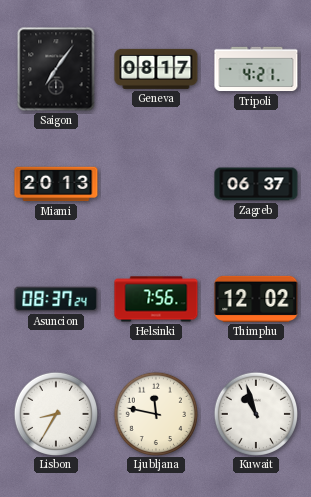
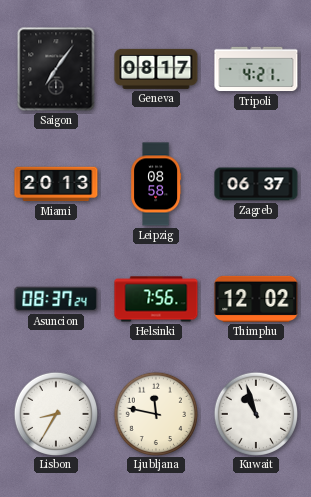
Leipzig: none -> 08:58 (157, 184)
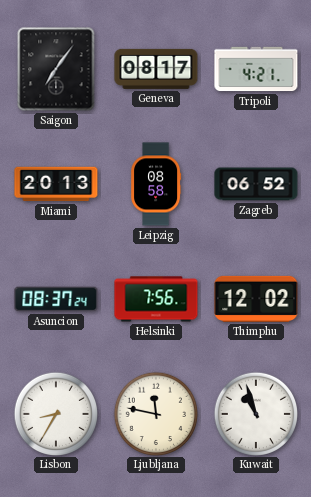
Zagreb: 06:37 -> 06:52 (256, 184)
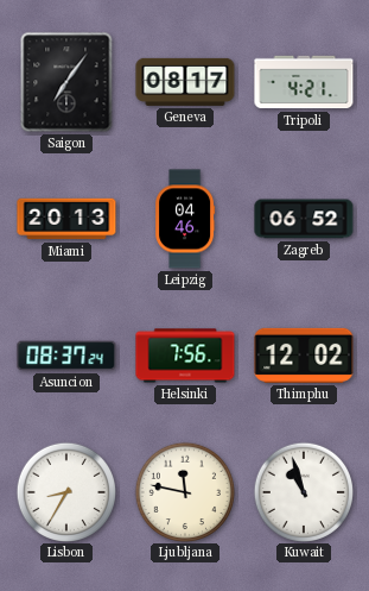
Leipzig: 08:58 -> 04:46 (186, 219)
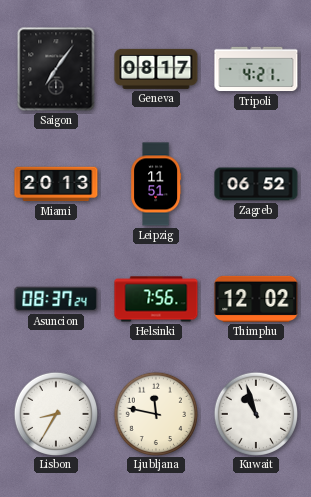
Leipzig: 04:46 -> 11:51 (157, 184)
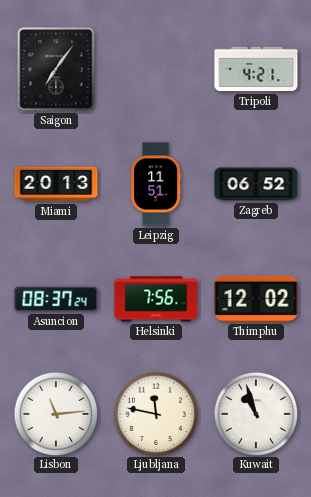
Geneva: 08:17 -> none (156, 69)
Lisbon: 8:35 -> 11:14 (55, 413)
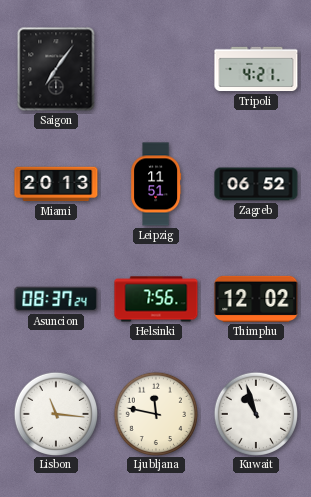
Lisbon: 11:14 -> 11:16 (55, 413)
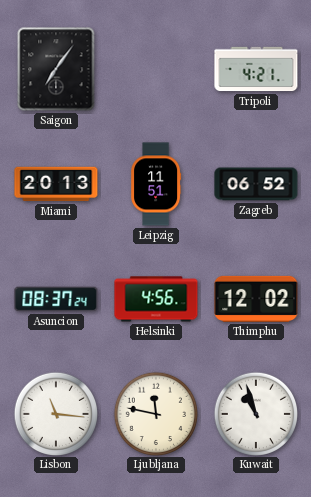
Helsinki: 7:56 -> 4:56 (156, 299)
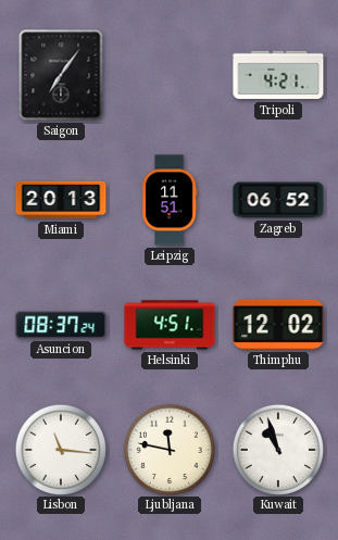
Helsinki: 4:56 -> 4:51 (170, 325)
